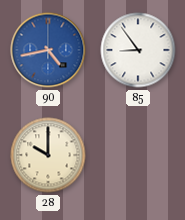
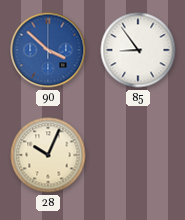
90: 4:43 -> 3:52 (48, 50)
28: 10:00 -> 10:04 (48, 155)
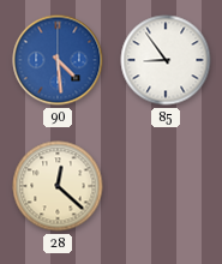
90: 3:52 -> 4:29 (58, 60)
28: 10:04 -> 12:22 (58, 186)
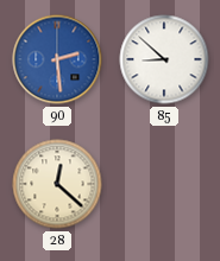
90: 4:29 -> 2:29 (57, 59)
85: 8:54 -> 8:52 (164, 59)
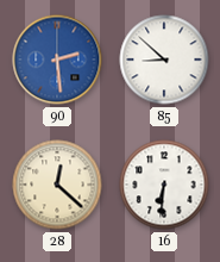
16: none -> 6:31 (164, 185)
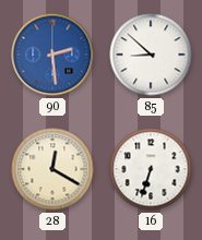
28: 12:22 -> 12:20 (52, 169)
16: 6:31 -> 6:33 (151, 169)
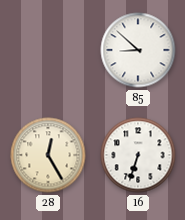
90: 2:29 -> none (52, 55)
28: 12:20 -> 12:25 (48, 155)
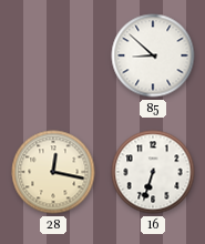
28: 12:25 -> 12:17 (53, 172)
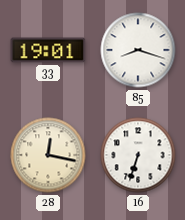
33: none -> 19:01 (48, 50)
85: 8:52 -> 8:18 (138, 50)
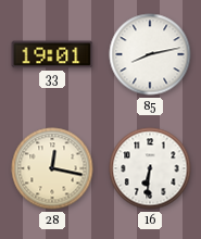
85: 8:18 -> 8:13 (150, 54)
16: 6:33 -> 6:31 (150, 168)
